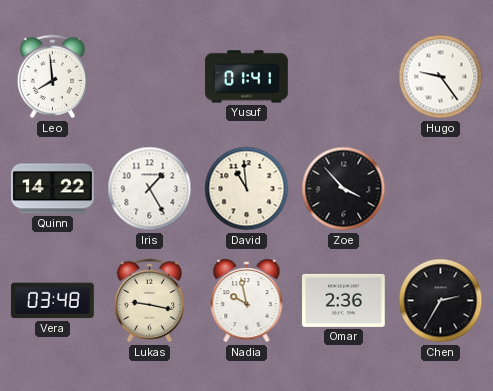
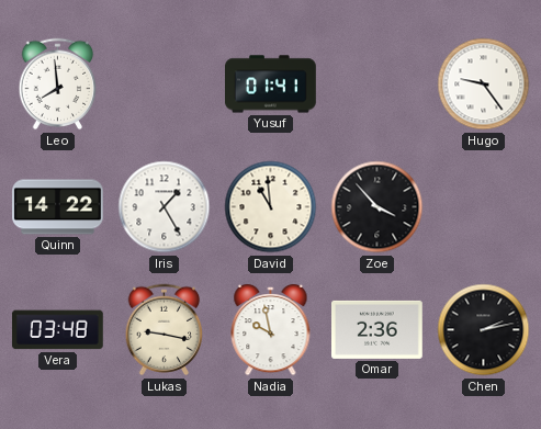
Chen: 2:35 -> 2:13 (484, 330)
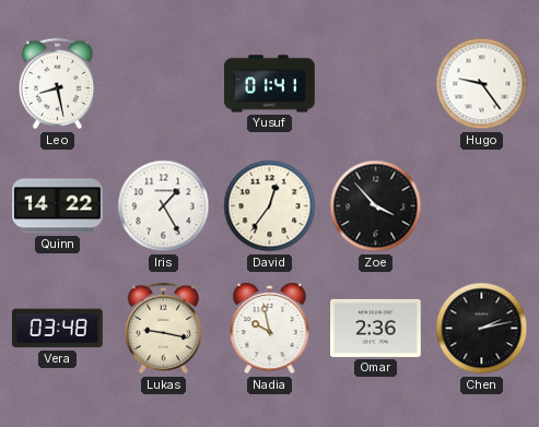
Leo: 7:59 -> 8:28 (58, 84)
David: 10:59 -> 12:36 (270, 206)
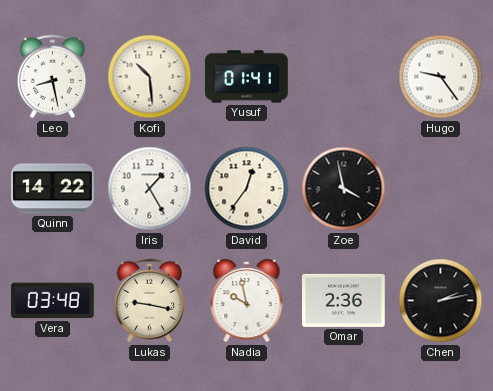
Kofi: none -> 10:29 (150, 77)
Zoe: 3:53 -> 3:58 (344, 189)
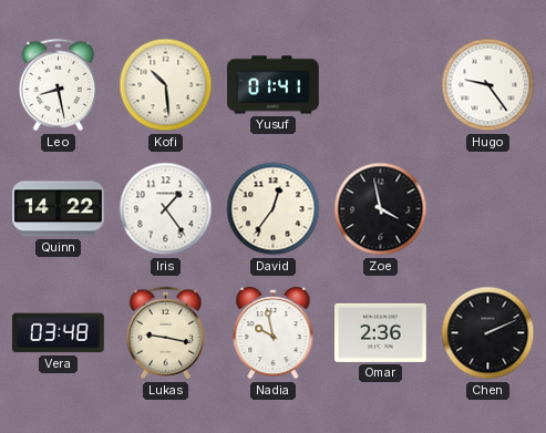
Iris: 1:25 -> 1:24 (166, 209)
Chen: 2:13 -> 2:11 (488, 333)
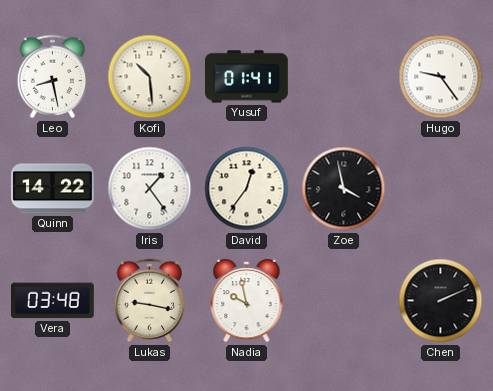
Omar: 2:36 -> none (381, 332)
